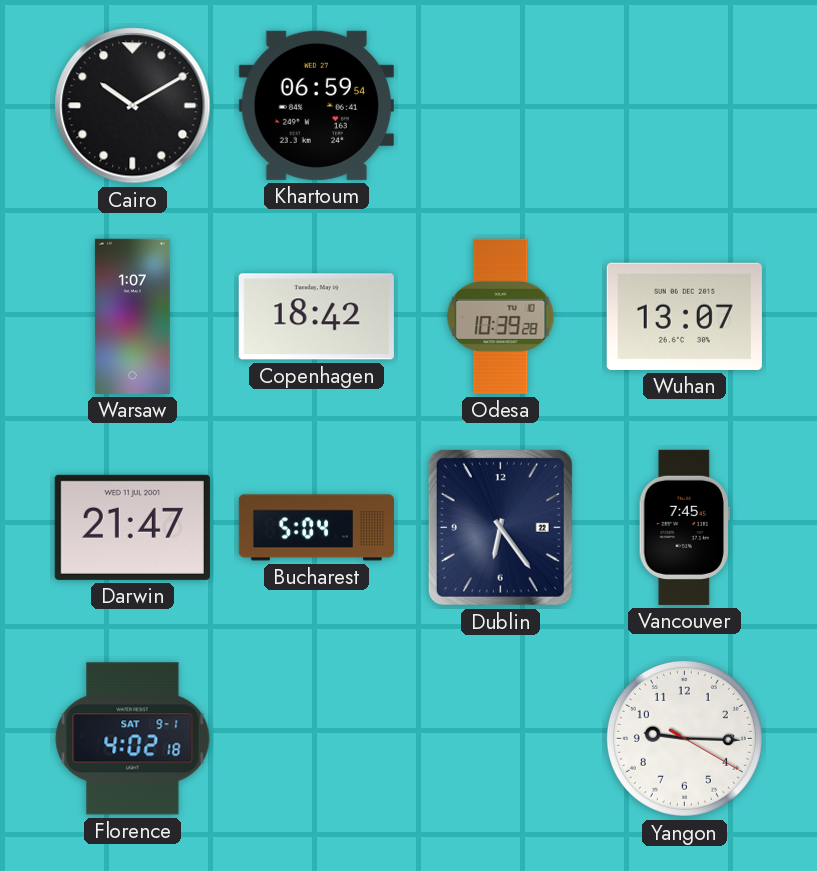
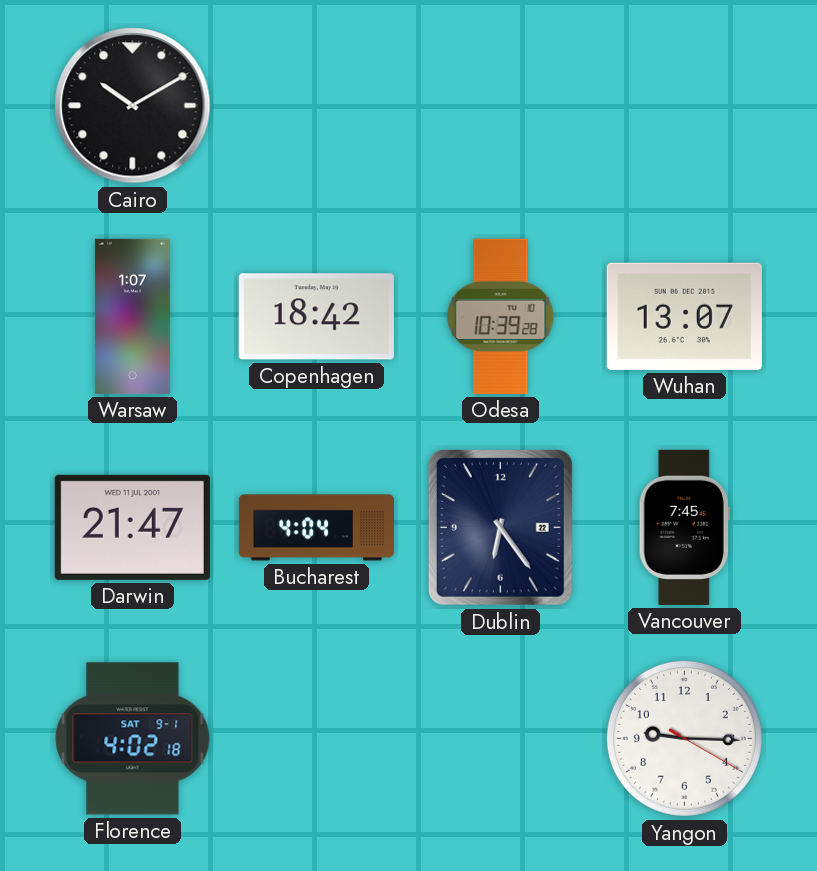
Khartoum: 06:59 -> none (316, 105)
Bucharest: 5:04 -> 4:04 (316, 528)
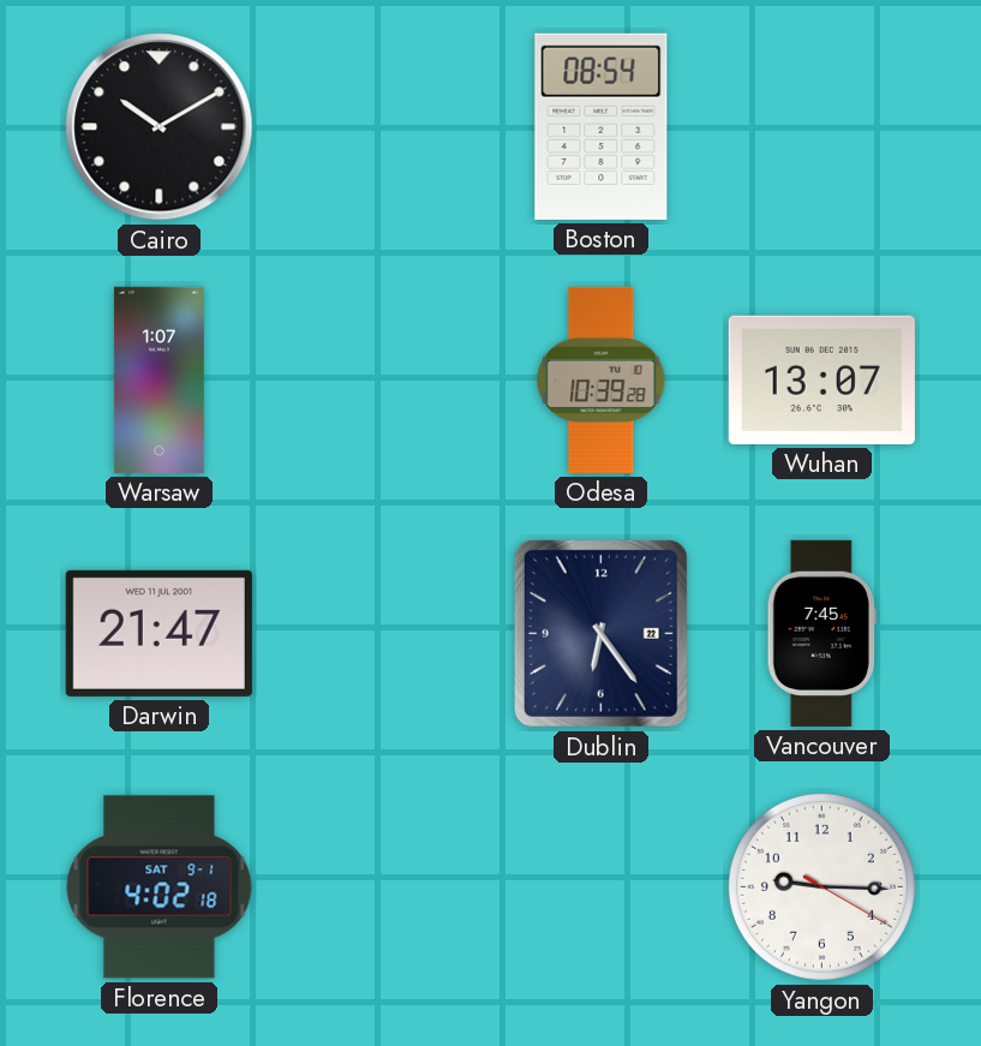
Boston: none -> 08:54 (602, 126)
Copenhagen: 18:42 -> none (316, 317)
Bucharest: 4:04 -> none (316, 528)
